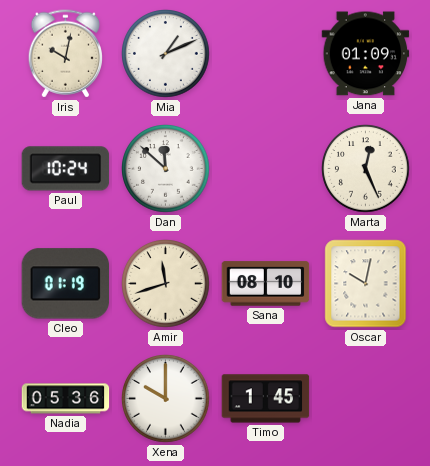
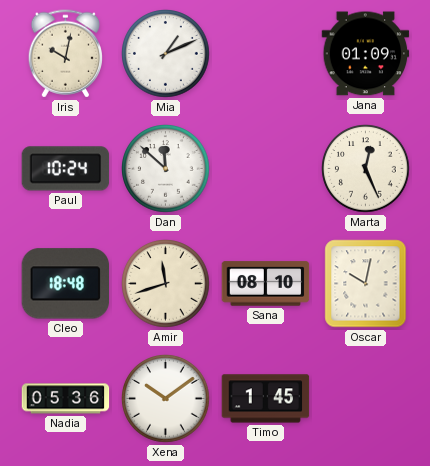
Cleo: 01:19 -> 18:48 (65, 284)
Xena: 10:00 -> 10:09 (166, 399)
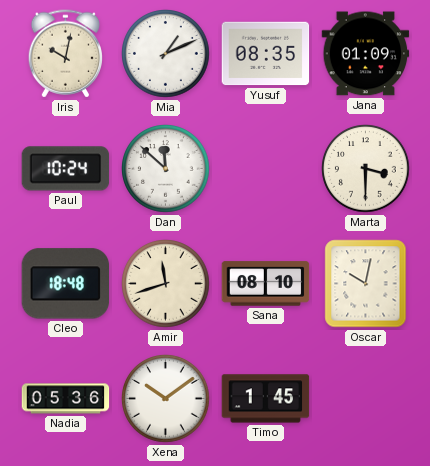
Yusuf: none -> 08:35 (266, 54)
Marta: 12:26 -> 3:30 (366, 169)
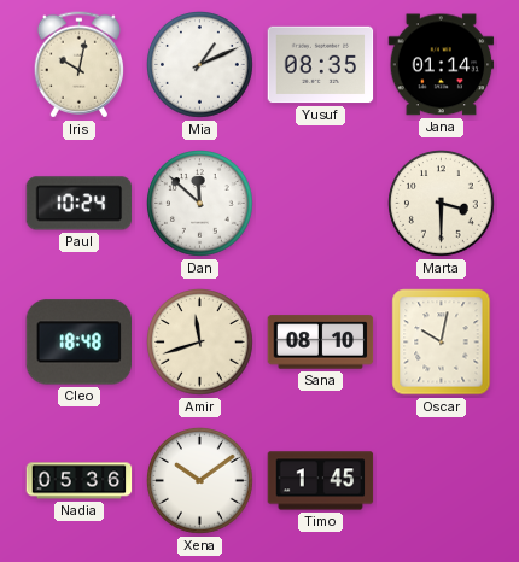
Jana: 01:09 -> 01:14 (442, 65)
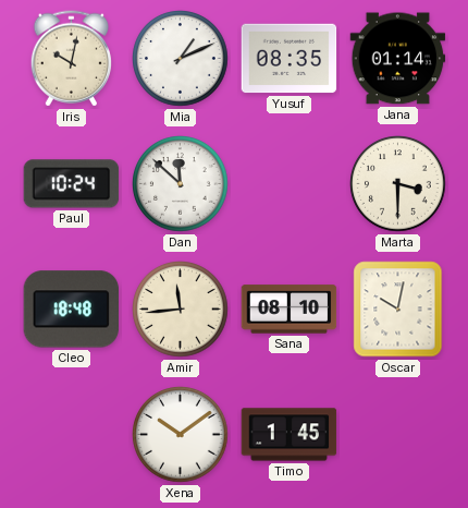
Amir: 11:42 -> 11:44 (181, 310)
Nadia: 05:36 -> none (80, 481)
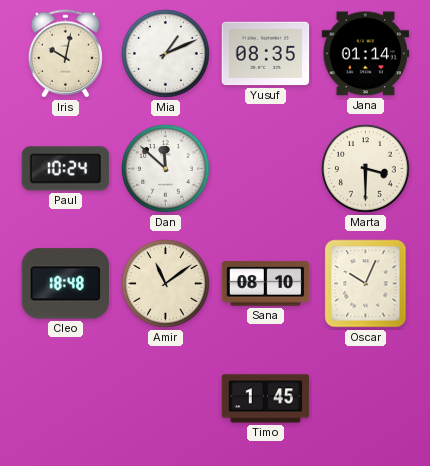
Amir: 11:44 -> 11:09 (166, 284)
Oscar: 10:02 -> 10:04 (366, 284)
Xena: 10:09 -> none (181, 435)
